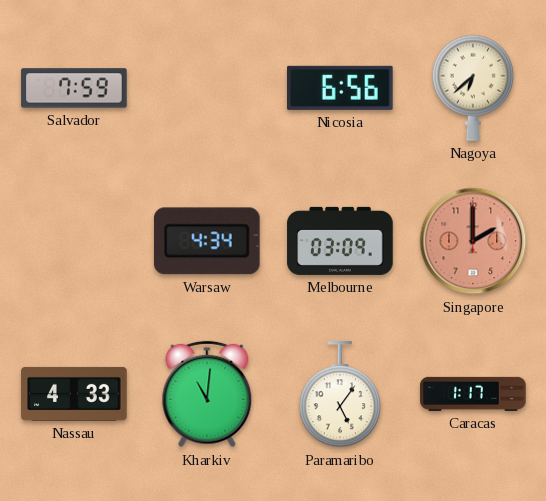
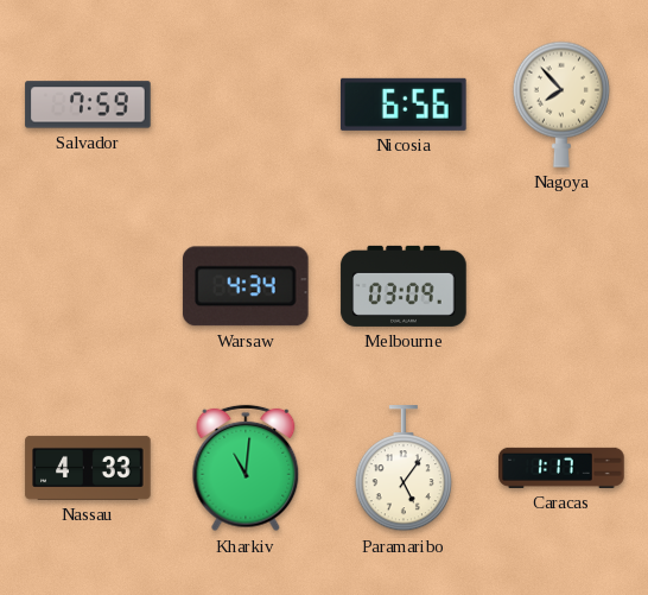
Nagoya: 6:38 -> 7:53 (561, 105)
Singapore: 2:00 -> none (473, 241)
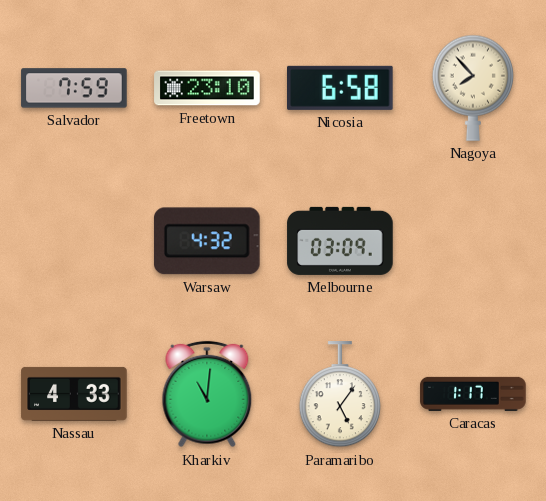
Freetown: none -> 23:10 (207, 88)
Nicosia: 6:56 -> 6:58 (341, 88)
Warsaw: 4:34 -> 4:32 (207, 241)
